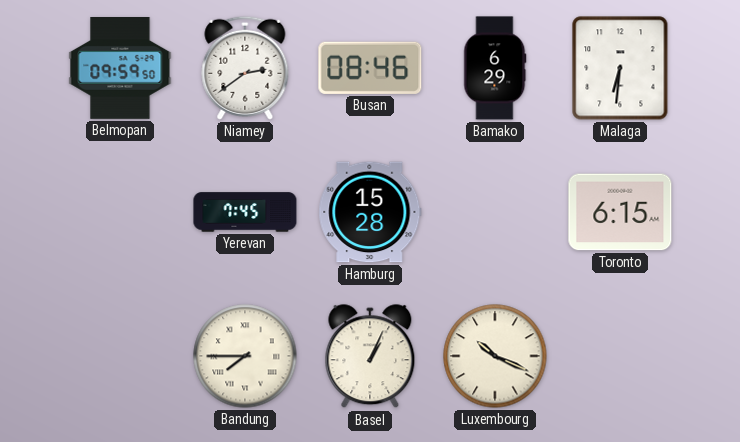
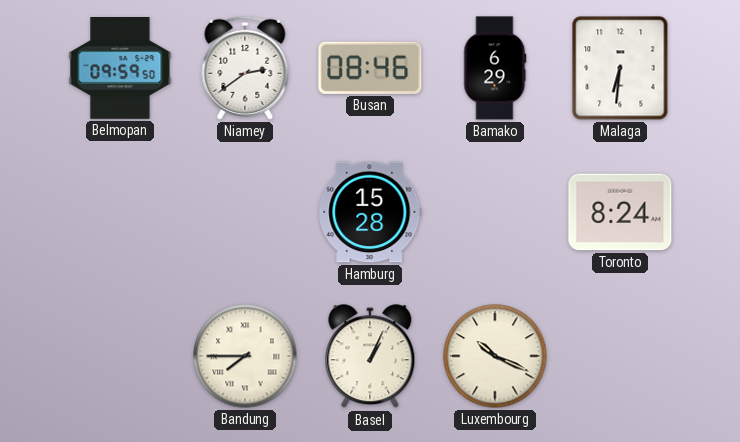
Yerevan: 7:45 -> none (245, 212)
Toronto: 6:15 -> 8:24 (620, 212)
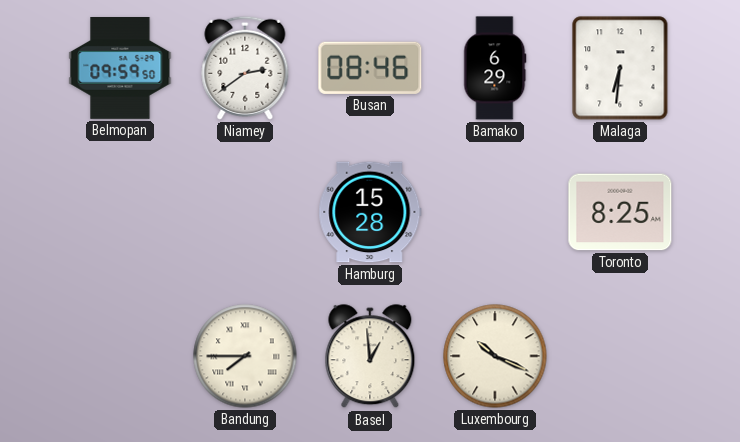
Toronto: 8:24 -> 8:25 (620, 212)
Basel: 1:04 -> 12:59 (370, 357)
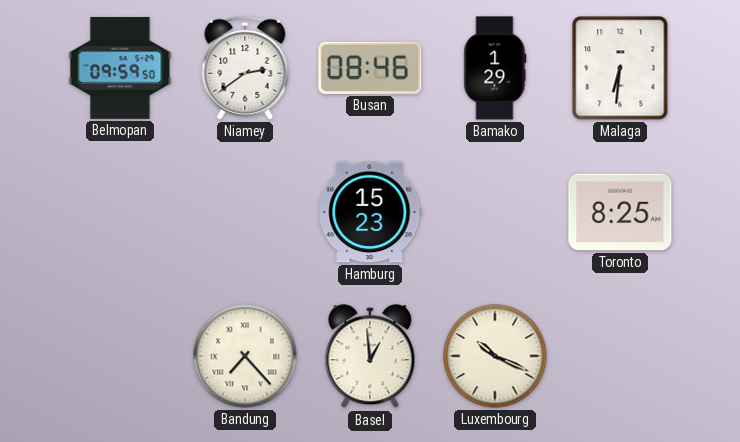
Bamako: 6:29 -> 1:29 (495, 68)
Hamburg: 15:28 -> 15:23 (370, 212)
Bandung: 7:45 -> 7:23 (245, 356)
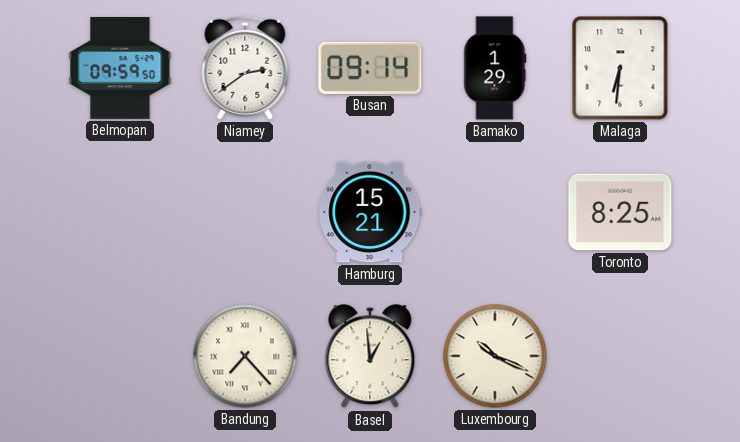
Busan: 08:46 -> 09:14 (370, 68)
Hamburg: 15:23 -> 15:21 (370, 212)
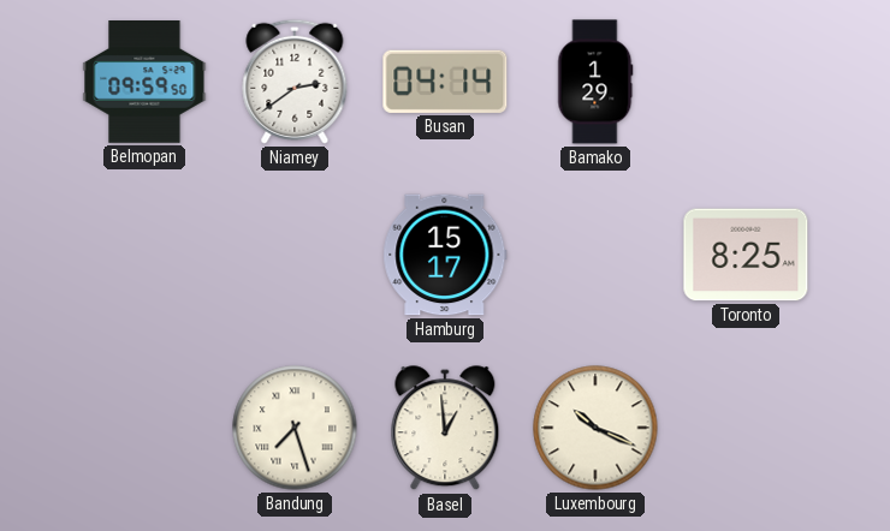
Busan: 09:14 -> 04:14 (445, 82)
Malaga: 6:31 -> none (620, 68)
Hamburg: 15:21 -> 15:17 (445, 255)
Bandung: 7:23 -> 7:27 (295, 428)
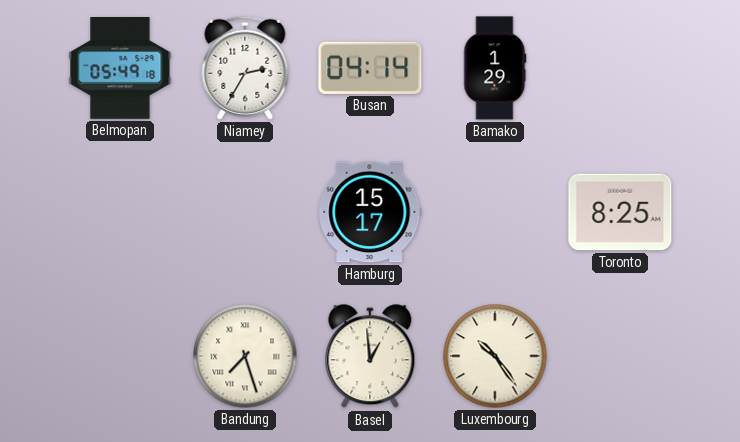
Belmopan: 09:59 -> 05:49 (120, 69)
Niamey: 2:39 -> 2:35 (245, 68)
Luxembourg: 10:19 -> 10:24 (495, 356)
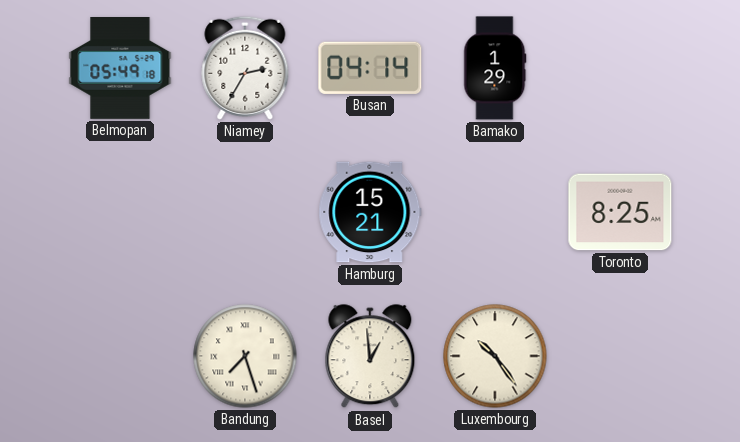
Hamburg: 15:17 -> 15:21 (370, 212)
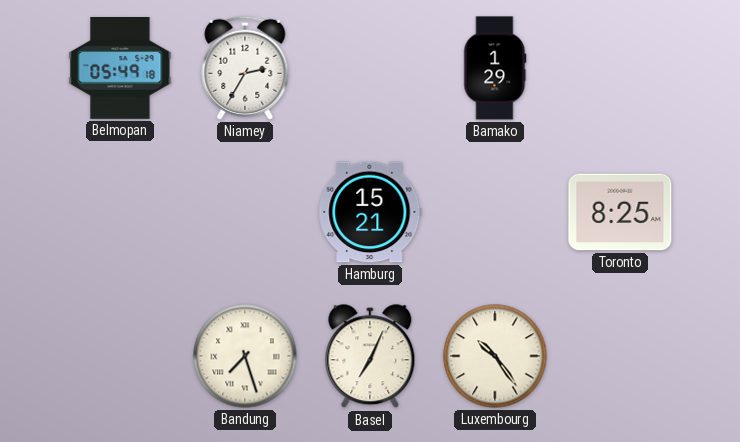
Busan: 04:14 -> none (370, 68)
Basel: 12:59 -> 7:04 (370, 357)
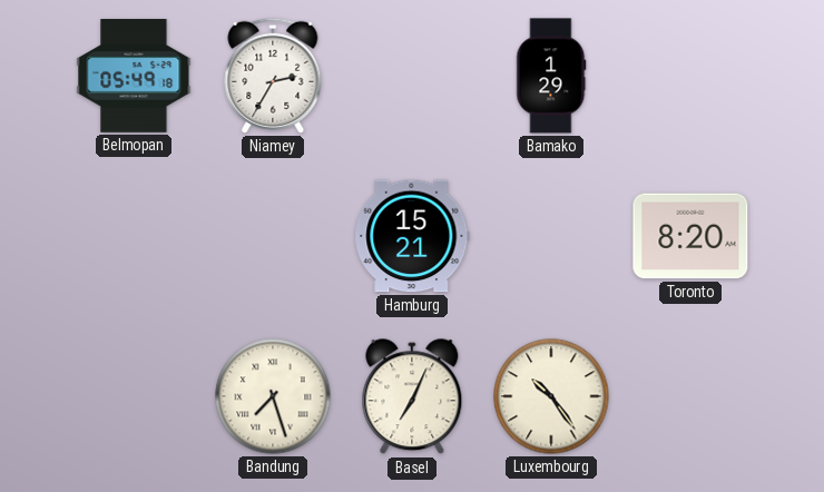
Toronto: 8:25 -> 8:20 (690, 236)
